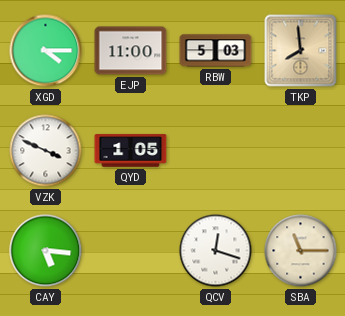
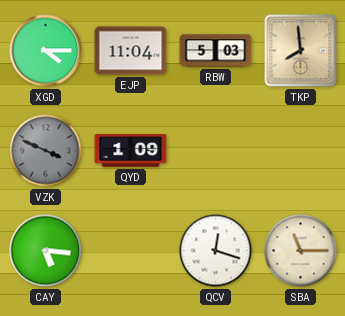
EJP: 11:00 -> 11:04 (131, 51)
VZK dial: white -> grey (46, 151)
QYD: 1:05 -> 1:09 (131, 151)
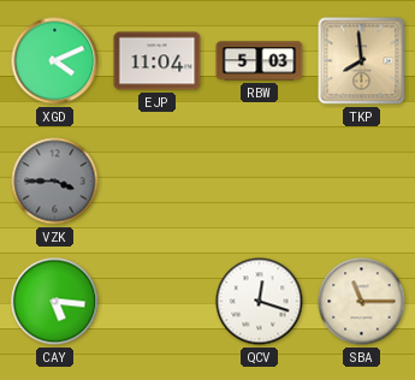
XGD: 4:15 -> 4:11 (55, 61)
VZK: 3:49 -> 3:45 (55, 182)
QYD: 1:09 -> none (131, 151)
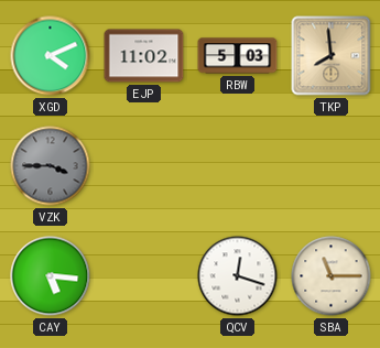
EJP: 11:04 -> 11:02 (144, 56)
